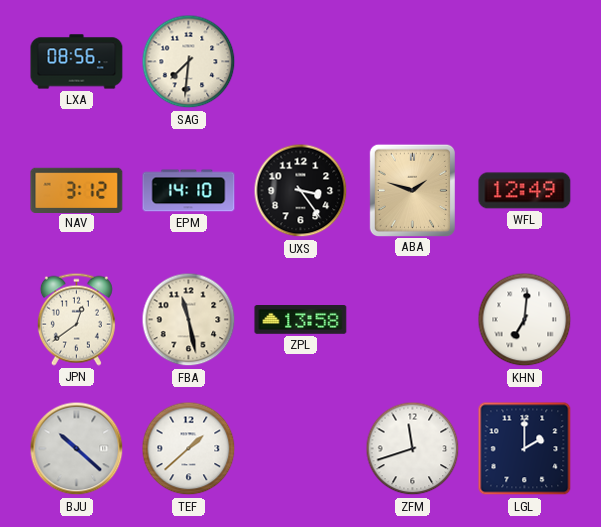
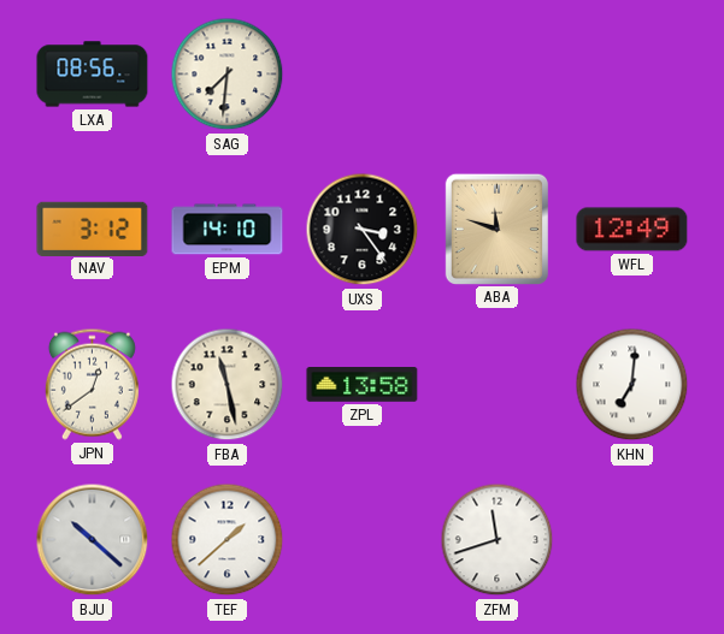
ABA: 1:48 -> 11:48 (496, 229)
LGL: 2:00 -> none (525, 449)
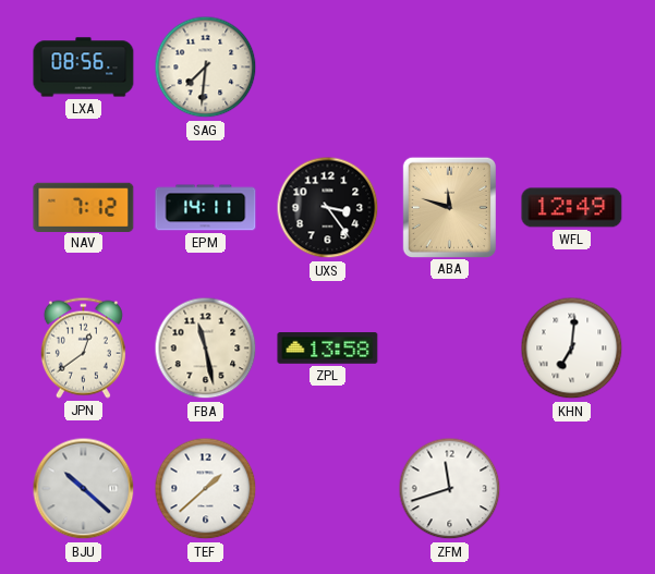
NAV: 3:12 -> 7:12 (84, 207)
EPM: 14:10 -> 14:11 (206, 208)
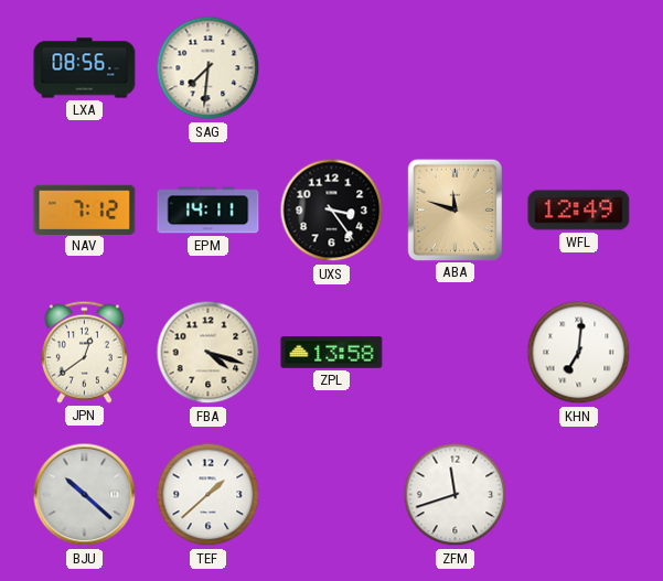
FBA: 11:28 -> 4:18 (208, 353)
